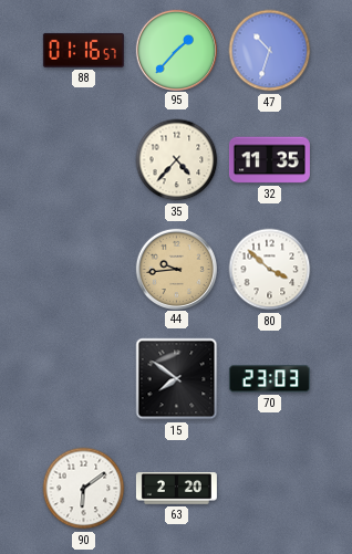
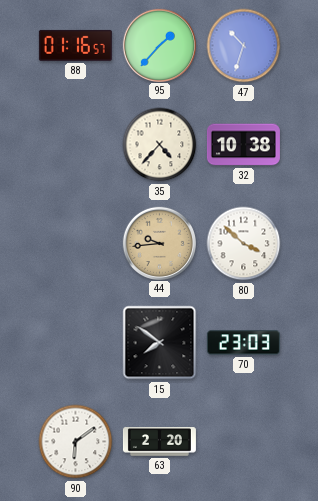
32: 11:35 -> 10:38 (243, 145)
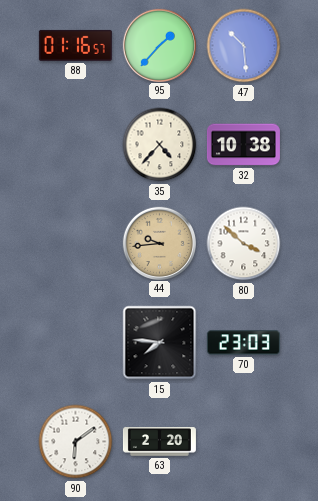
47: 10:33 -> 10:29 (244, 46)
15: 7:51 -> 7:46 (160, 343)
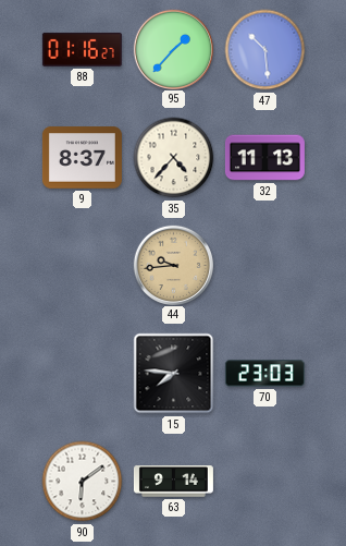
88: 01:16:57 -> 01:16:27 (82, 49)
9: none -> 8:37 (82, 158)
32: 10:38 -> 11:13 (264, 158)
80: 3:52 -> none (244, 244)
63: 2:20 -> 9:14 (173, 482)
